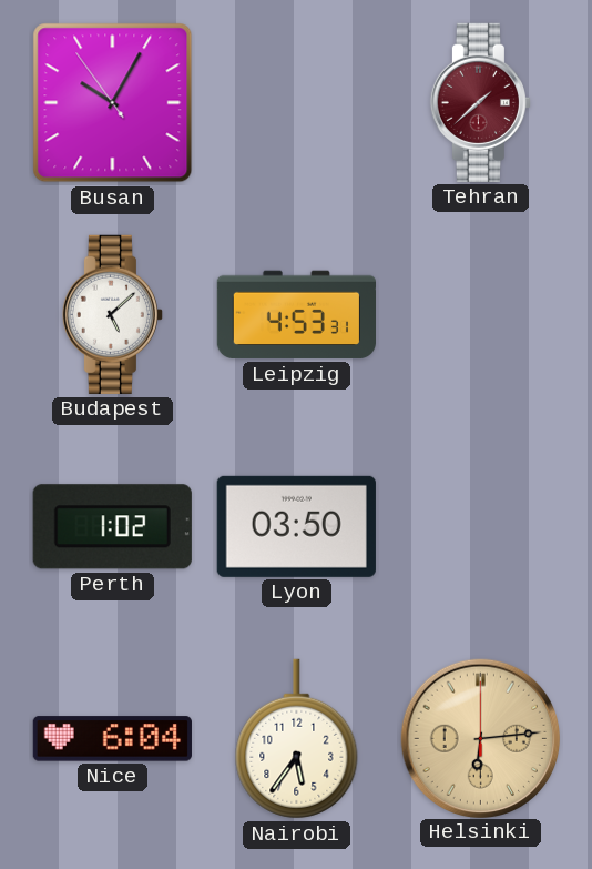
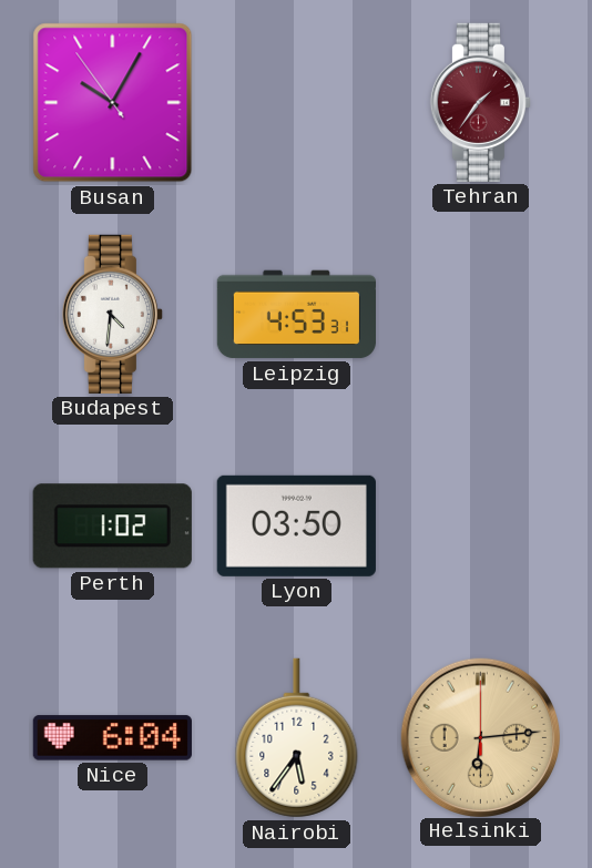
Tehran: 1:38 -> 1:36 (480, 102)
Budapest: 5:08 -> 4:31 (112, 314)
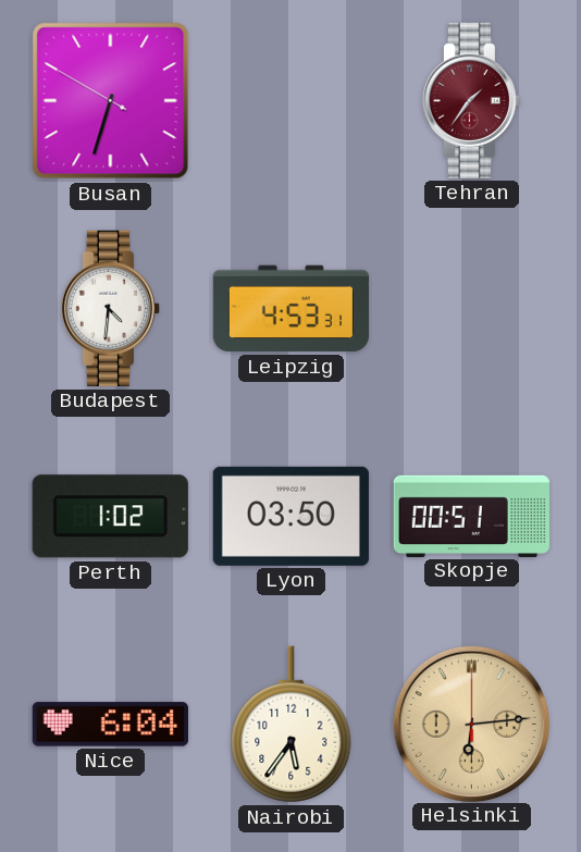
Busan: 10:04 -> 6:32 (111, 101)
Skopje: none -> 00:51 (471, 516)
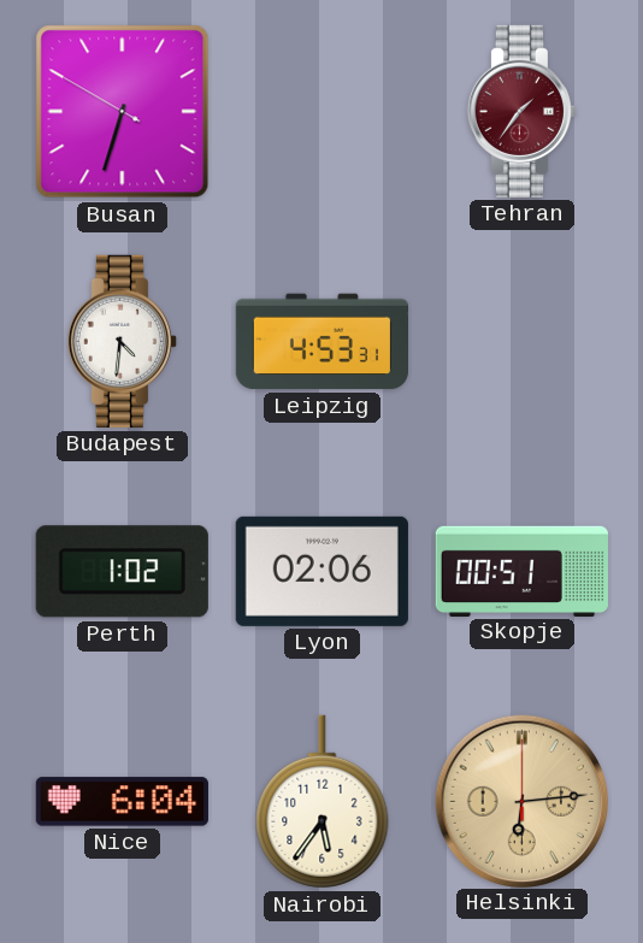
Lyon: 03:50 -> 02:06 (321, 571)
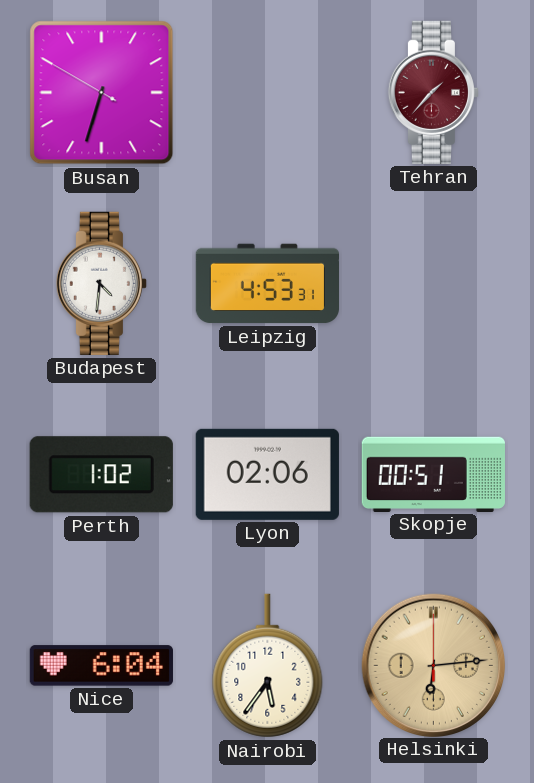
Tehran: 1:36 -> 1:37 (433, 92)
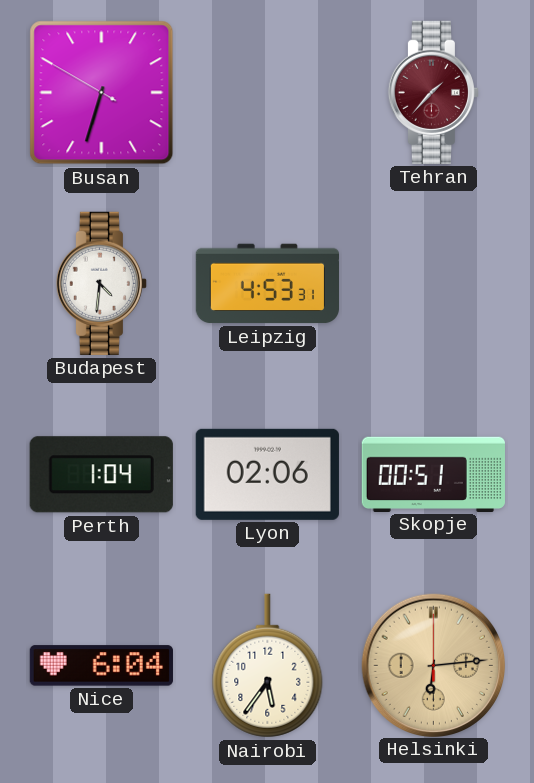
Perth: 1:02 -> 1:04 (101, 475)
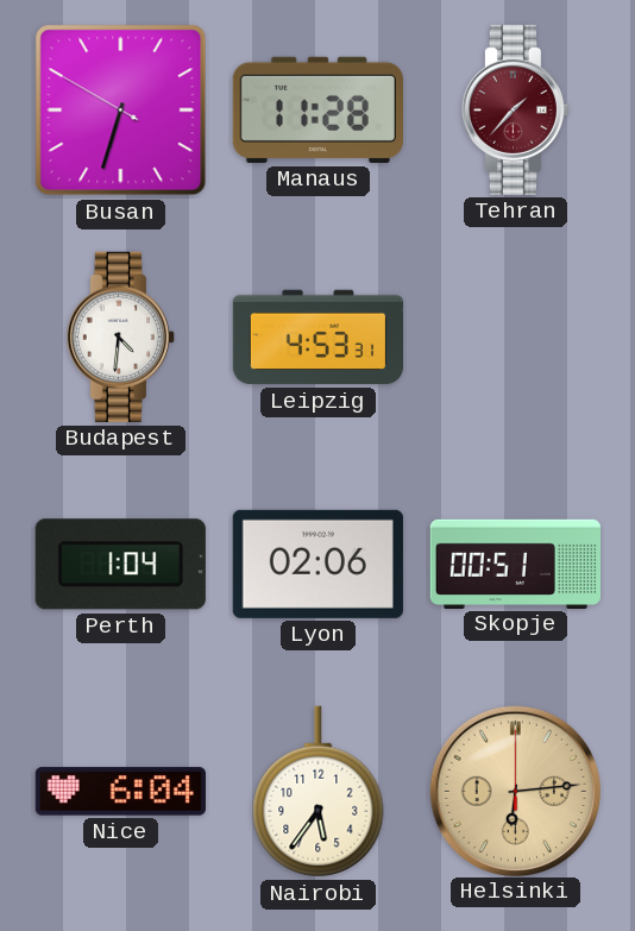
Manaus: none -> 11:28 (317, 109)
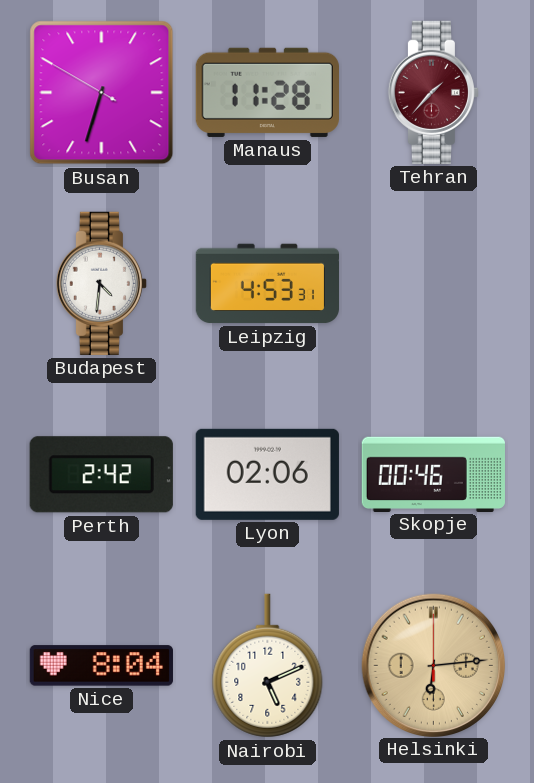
Perth: 1:04 -> 2:42 (101, 475)
Skopje: 00:51 -> 00:46 (433, 474)
Nice: 6:04 -> 8:04 (101, 666)
Nairobi: 5:36 -> 5:11 (268, 666)
